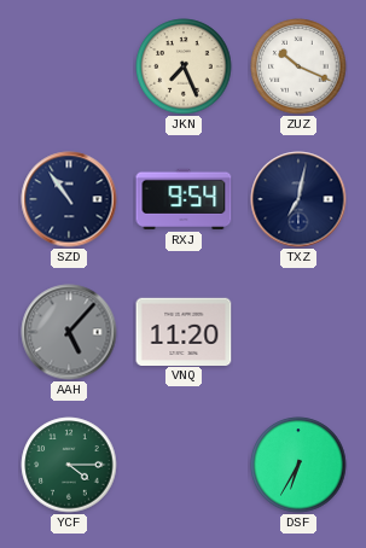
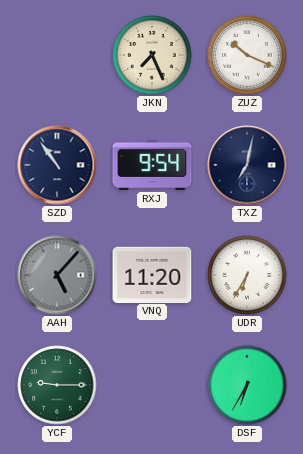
UDR: none -> 6:35 (247, 275)
YCF: 4:15 -> 9:15 (57, 385)
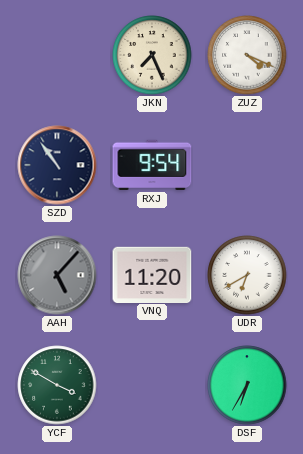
ZUZ: 10:19 -> 4:19 (247, 55)
TXZ: 7:02 -> none (247, 165)
UDR: 6:35 -> 6:40 (247, 275)
YCF: 9:15 -> 3:50 (57, 385)
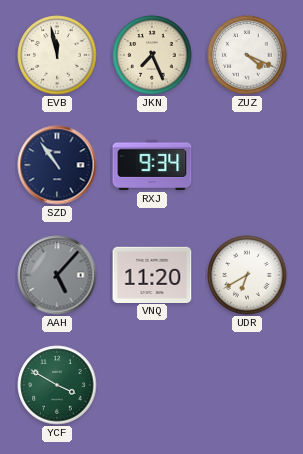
EVB: none -> 11:58 (57, 55)
RXJ: 9:54 -> 9:34 (152, 165)
DSF: 6:35 -> none (247, 385)
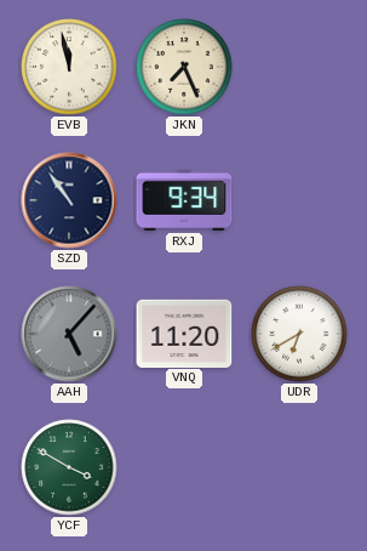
ZUZ: 4:19 -> none (247, 55)
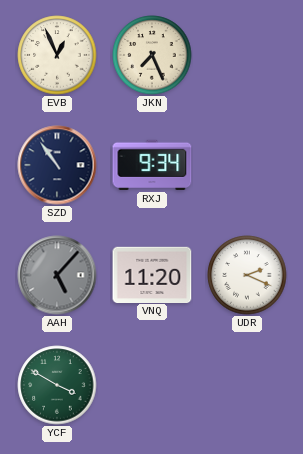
EVB: 11:58 -> 12:56 (57, 55)
UDR: 6:40 -> 2:19 (247, 275)
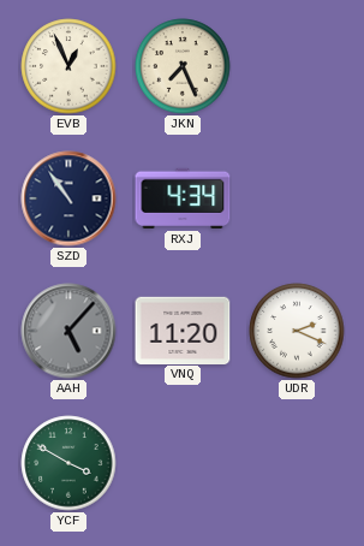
RXJ: 9:34 -> 4:34 (183, 198)
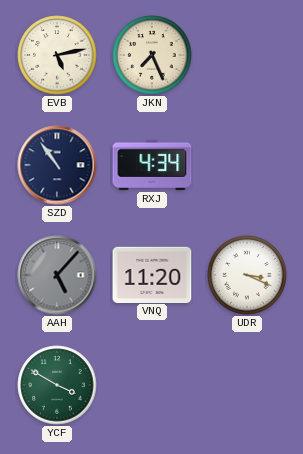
EVB: 12:56 -> 5:13 (57, 55)
UDR: 2:19 -> 3:19 (247, 275)
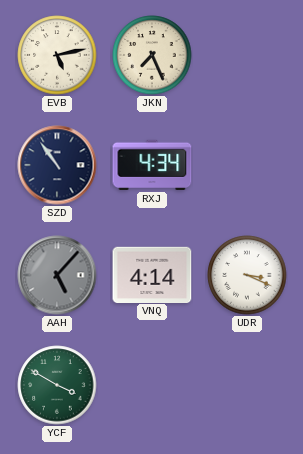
VNQ: 11:20 -> 4:14 (152, 274)
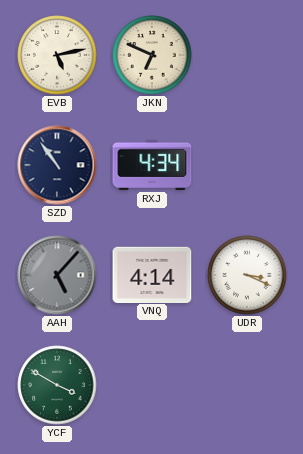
JKN: 7:26 -> 6:49 (152, 55)
